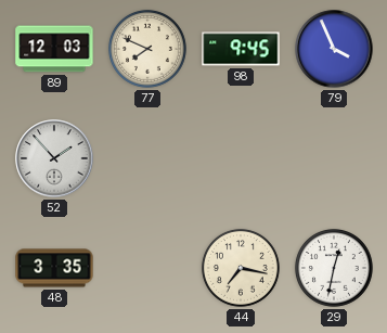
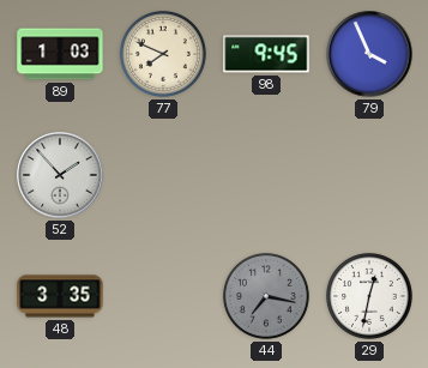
89: 12:03 -> 1:03 (60, 54)
44 dial: cream -> grey (266, 296)
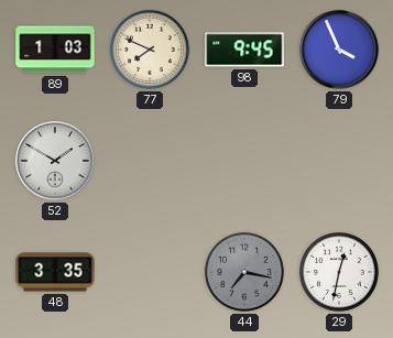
52: 1:53 -> 1:50 (55, 161)
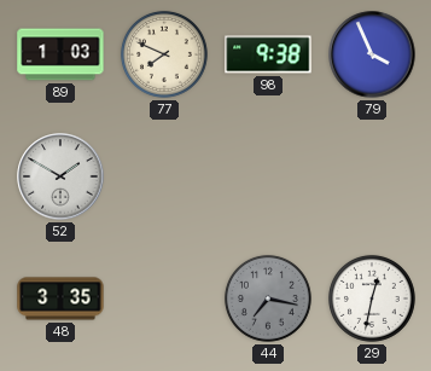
98: 9:45 -> 9:38 (268, 54)
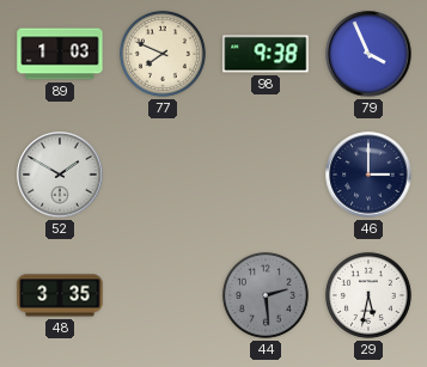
46: none -> 3:00 (368, 175)
44: 7:17 -> 2:29 (266, 295)
29: 12:32 -> 5:32 (368, 295)
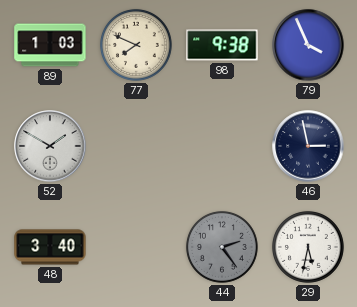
46: 3:00 -> 2:58 (308, 146)
48: 3:35 -> 3:40 (50, 247)
44: 2:29 -> 2:24 (222, 247)
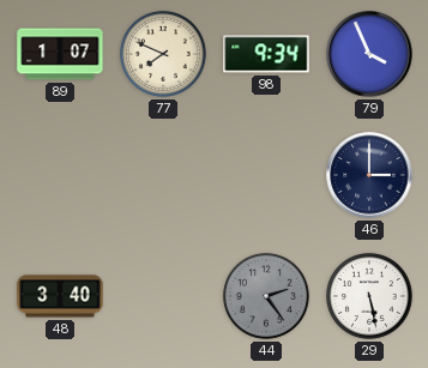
89: 1:03 -> 1:07 (60, 54)
98: 9:38 -> 9:34 (266, 54)
52: 1:50 -> none (50, 146)
46: 2:58 -> 3:00 (369, 175)
29: 5:32 -> 5:28 (369, 296)
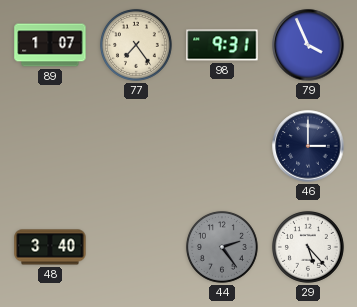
77: 7:49 -> 7:24 (136, 45)
98: 9:34 -> 9:31 (222, 45)
29: 5:28 -> 5:23 (308, 247)
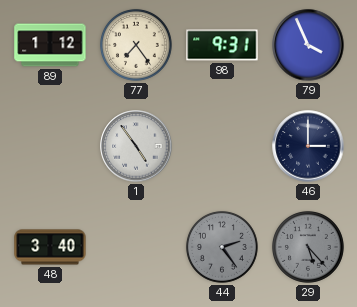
89: 1:07 -> 1:12 (50, 45)
1: none -> 4:54 (136, 146)
29 dial: white -> grey (308, 247)
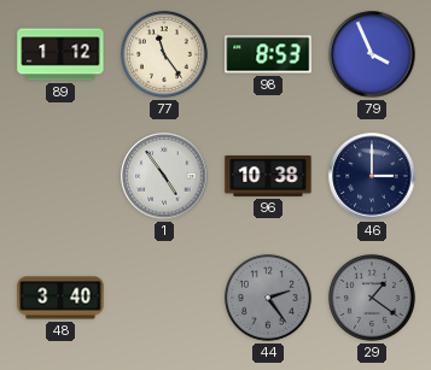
77: 7:24 -> 11:24 (164, 54)
98: 9:31 -> 8:53 (268, 54)
96: none -> 10:38 (268, 177)
29: 5:23 -> 1:21 (372, 298)
